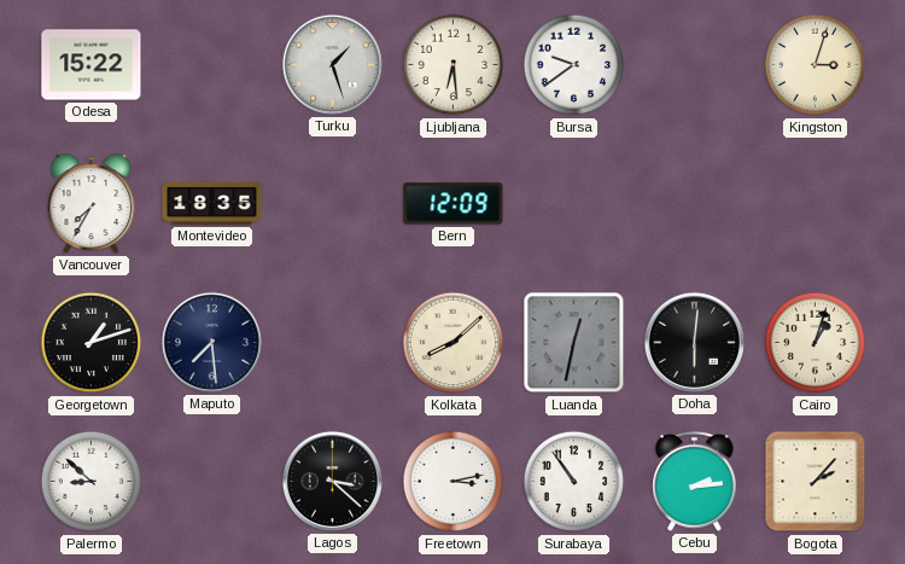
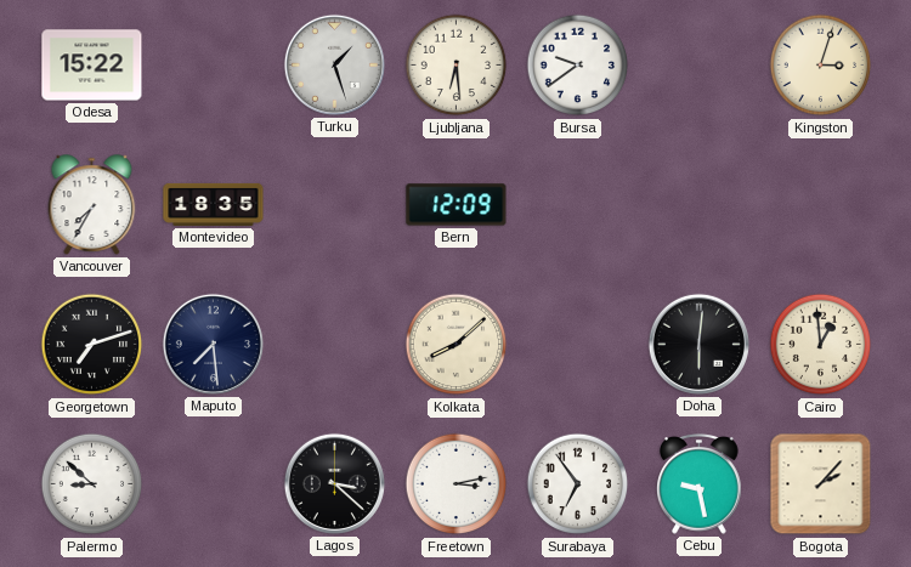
Georgetown: 1:12 -> 7:12 (92, 345)
Luanda: 12:32 -> none (574, 343)
Cairo: 1:03 -> 12:59 (821, 345)
Surabaya: 10:54 -> 6:54 (578, 484)
Cebu: 2:14 -> 9:28 (700, 484)
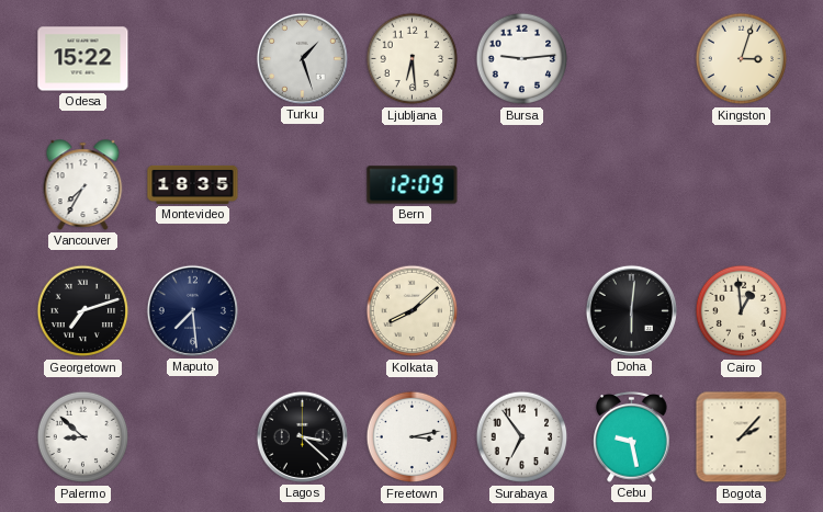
Bursa: 9:39 -> 9:14 (522, 59)
